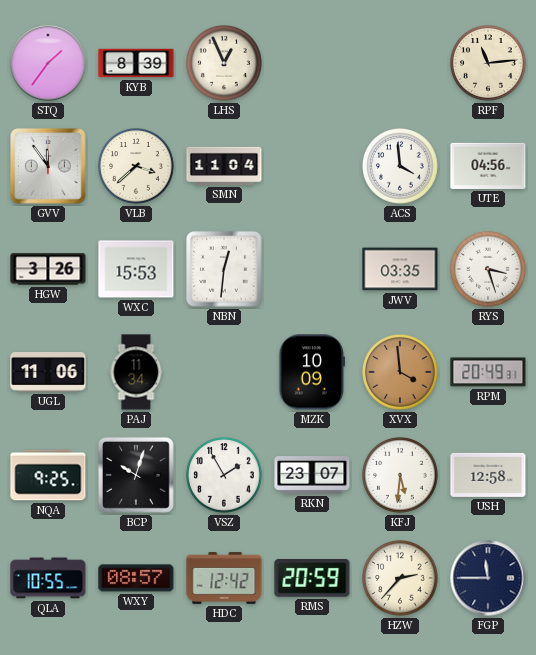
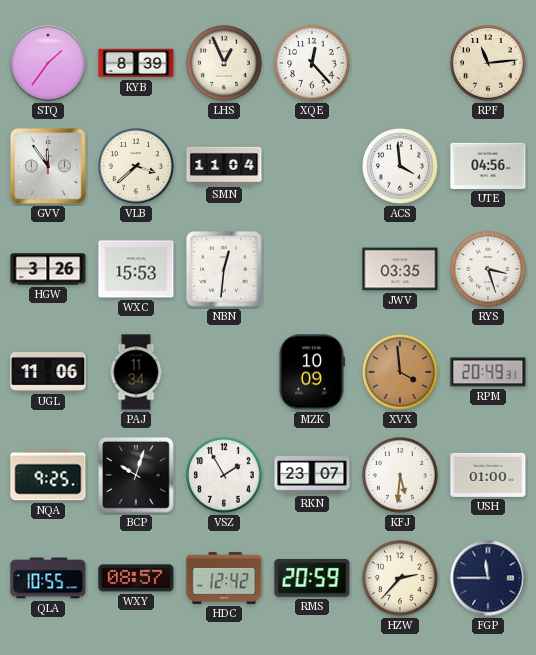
XQE: none -> 12:23 (312, 63)
USH: 12:58 -> 01:00 (488, 475)
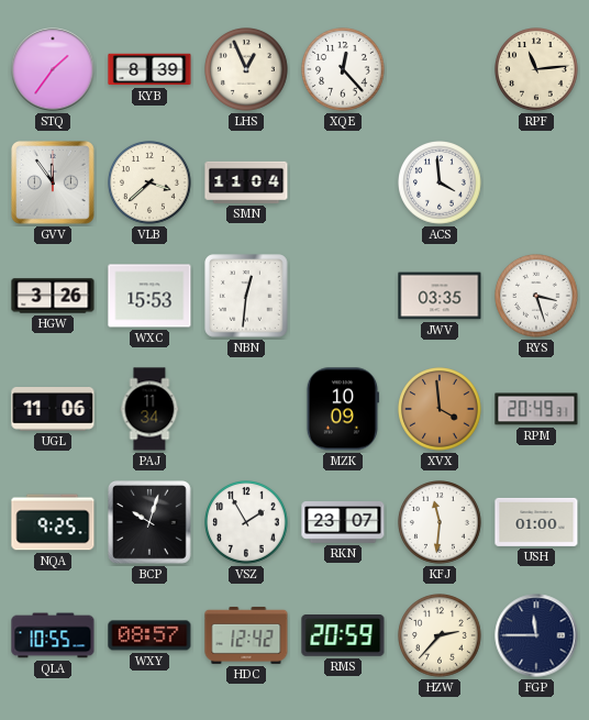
UTE: 04:56 -> none (488, 166)
KFJ: 5:31 -> 11:31 (440, 522)
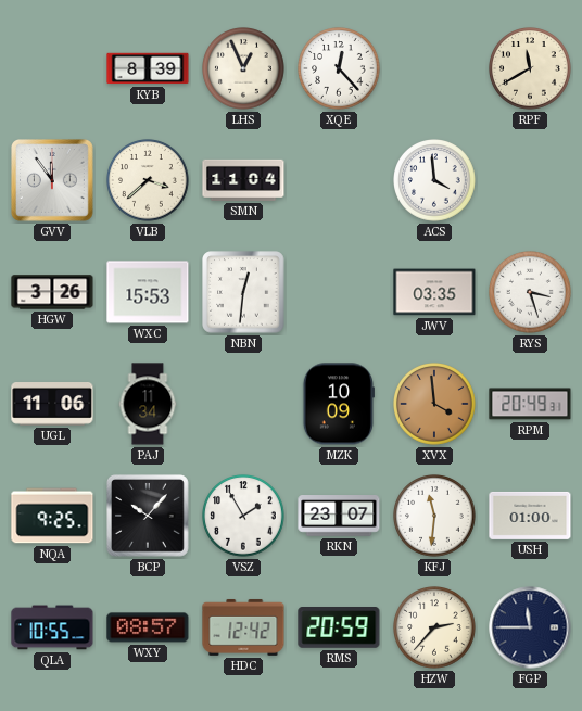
STQ: 1:36 -> none (53, 69)
RPF: 11:14 -> 11:40 (530, 68)
BCP: 10:03 -> 10:07 (149, 517)
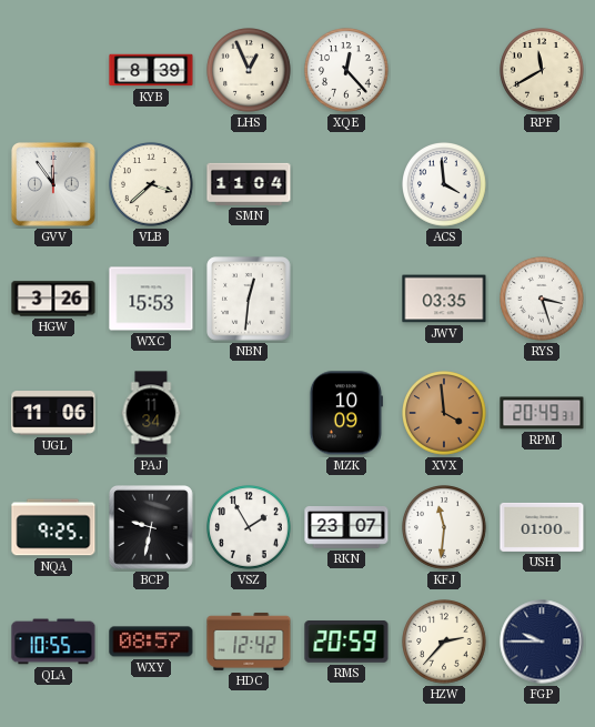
BCP: 10:07 -> 9:32 (152, 528)
FGP: 11:45 -> 9:45 (542, 642)
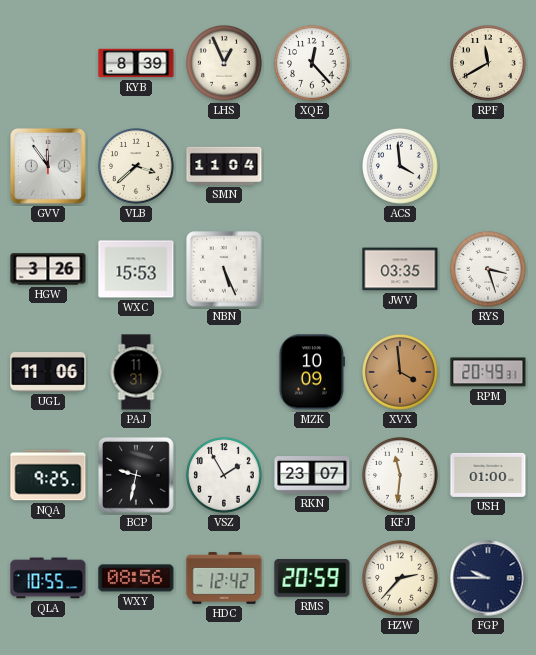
NBN: 12:31 -> 5:26 (224, 269)
PAJ: 11:34 -> 11:31 (136, 372)
WXY: 08:57 -> 08:56 (136, 578)
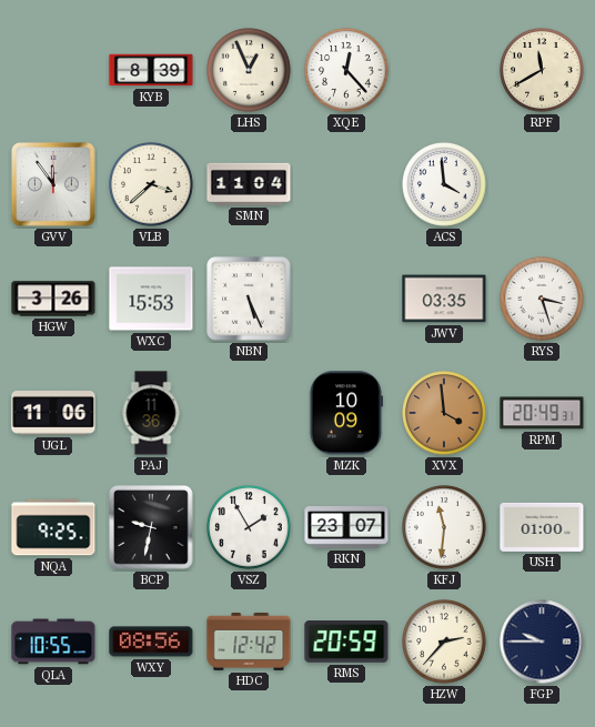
PAJ: 11:31 -> 11:36 (151, 413)
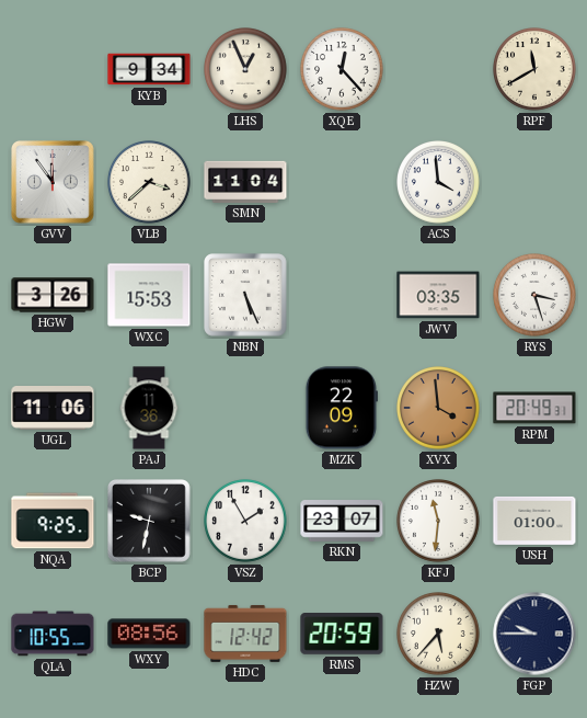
KYB: 8:39 -> 9:34 (149, 69)
MZK: 10:09 -> 22:09 (342, 408)
HZW: 2:37 -> 5:37 (438, 634)
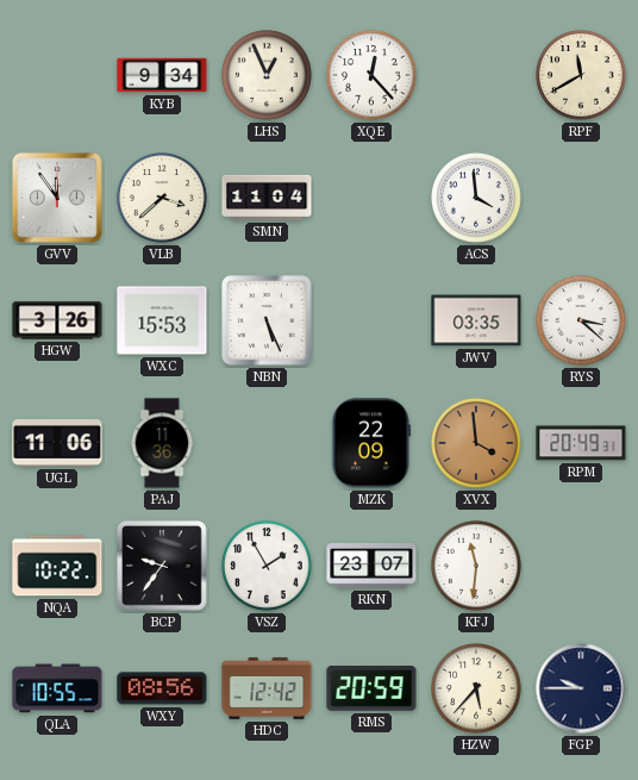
RYS: 3:27 -> 3:22 (581, 320)
NQA: 9:25 -> 10:22 (57, 566)
BCP: 9:32 -> 9:36 (163, 567)
USH: 01:00 -> none (534, 521)
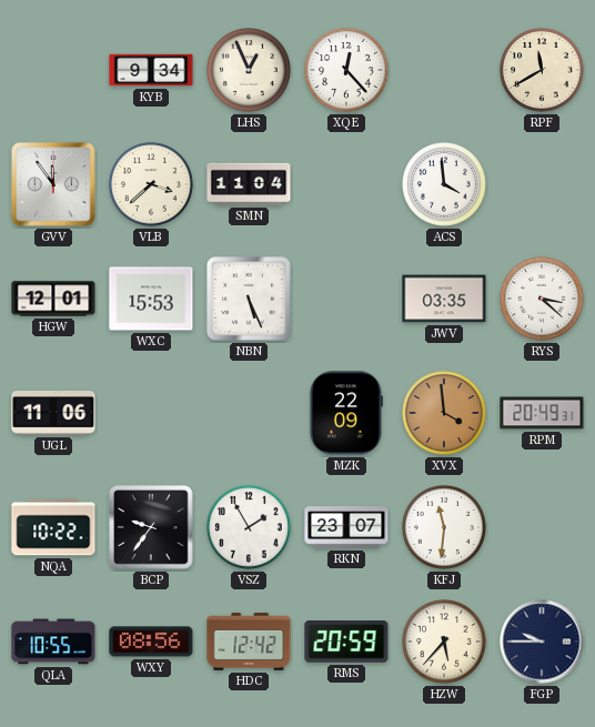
HGW: 3:26 -> 12:01 (53, 299)
PAJ: 11:36 -> none (162, 443)
